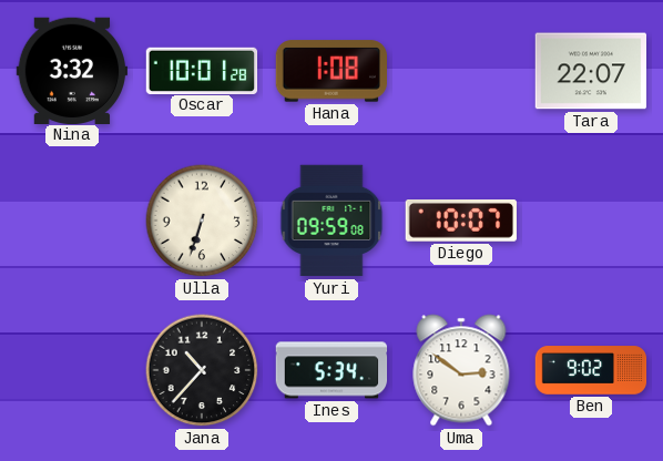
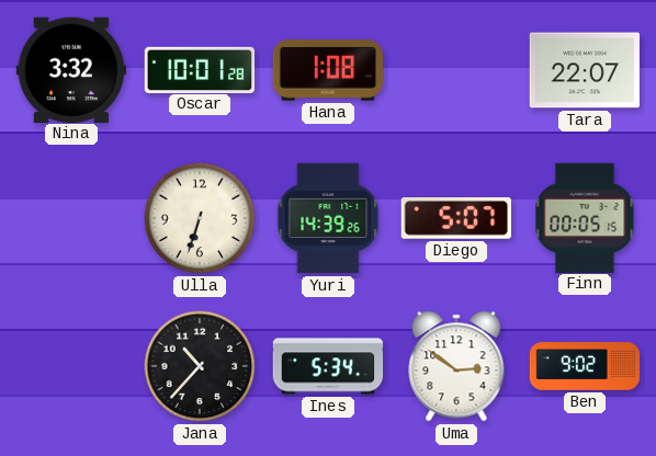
Yuri: 09:59 -> 14:39 (328, 218)
Diego: 10:07 -> 5:07 (455, 219)
Finn: none -> 00:05 (585, 217)
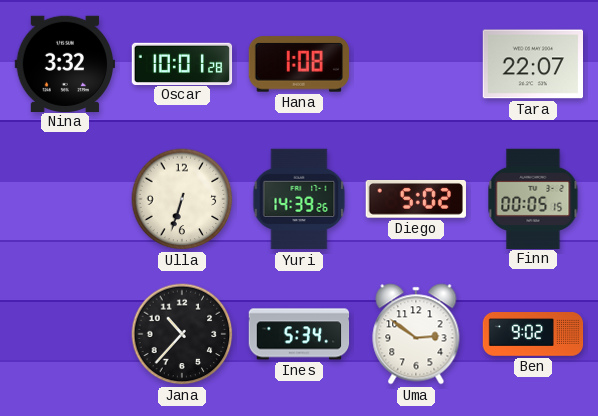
Diego: 5:07 -> 5:02 (415, 200)
